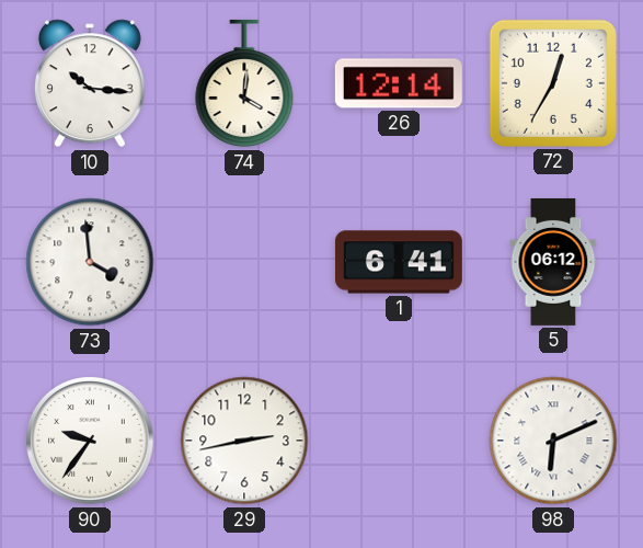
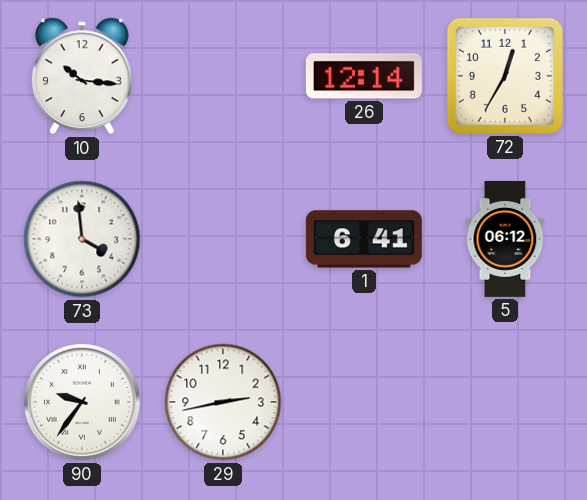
74: 4:01 -> none (244, 83)
98: 6:11 -> none (553, 441)
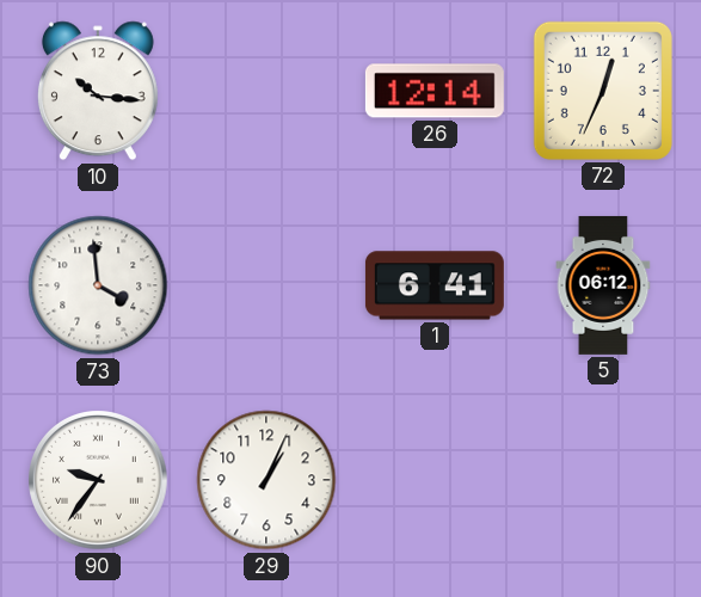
72: 12:35 -> 12:34 (603, 91)
29: 2:43 -> 1:04 (266, 480)
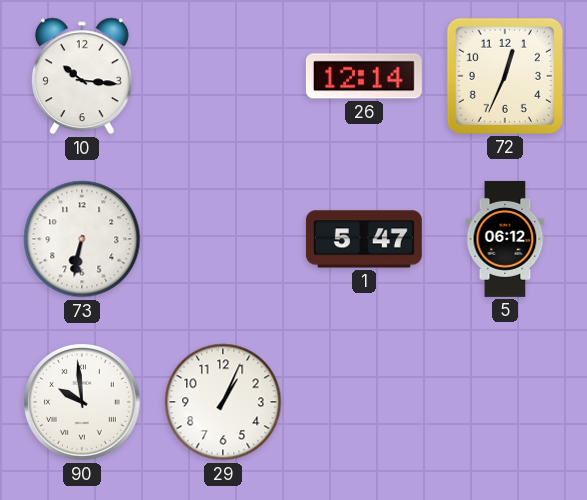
73: 3:59 -> 6:32 (82, 239)
1: 6:41 -> 5:47 (364, 239)
90: 9:36 -> 9:59 (82, 402)
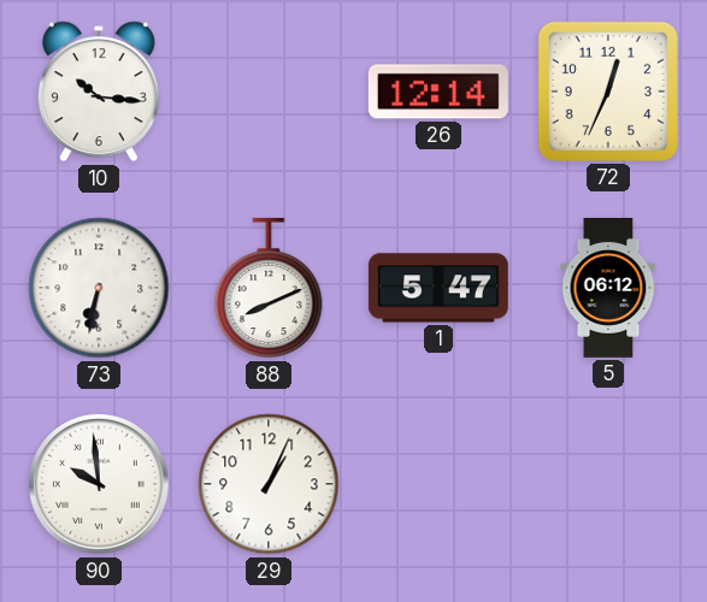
88: none -> 8:11 (269, 288)
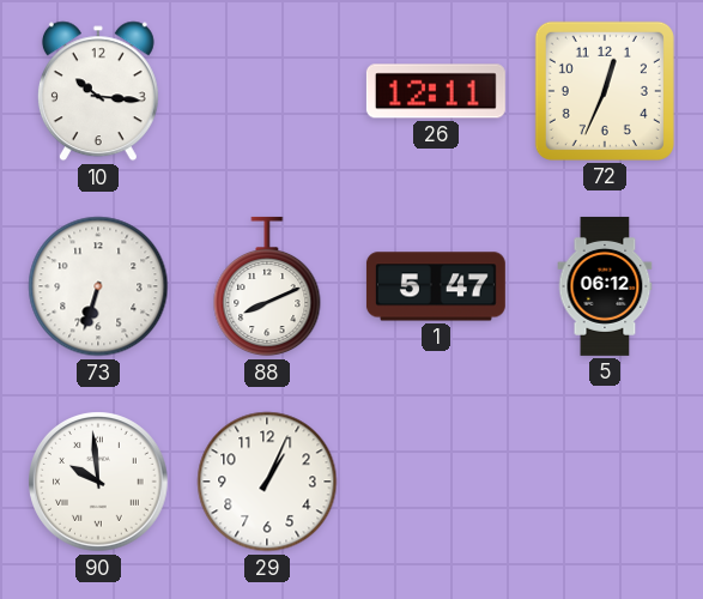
26: 12:14 -> 12:11 (436, 91)
73: 6:32 -> 6:33 (98, 286)
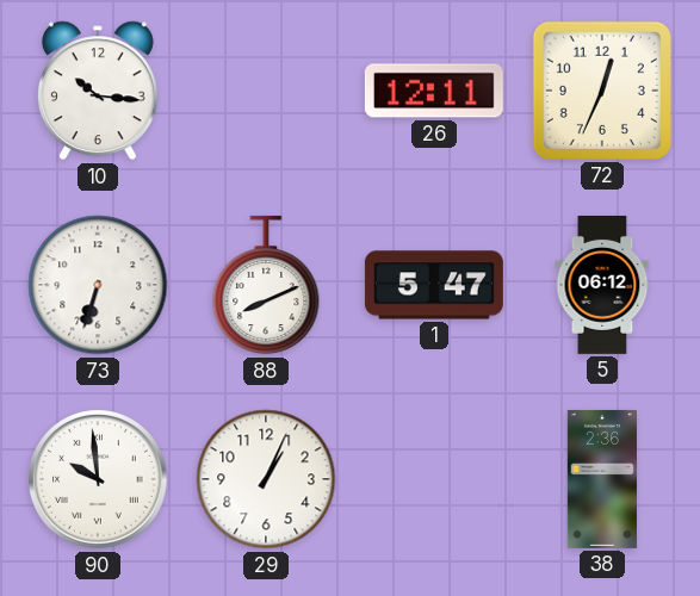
38: none -> 2:36 (602, 479)
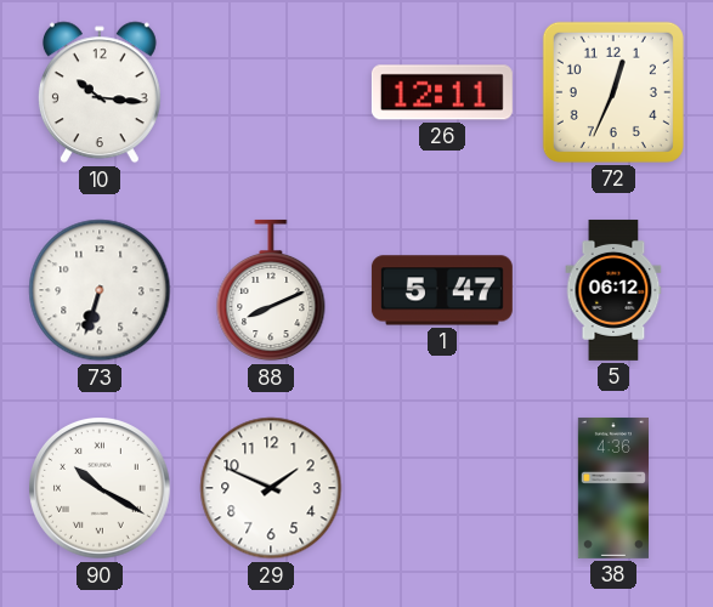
90: 9:59 -> 10:20 (100, 488)
29: 1:04 -> 1:49 (271, 488)
38: 2:36 -> 4:36 (613, 488)
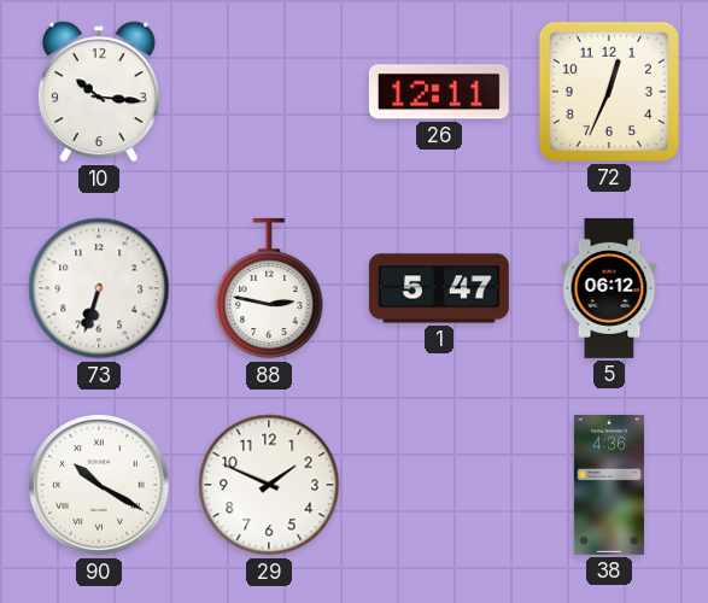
88: 8:11 -> 2:47 (269, 288)
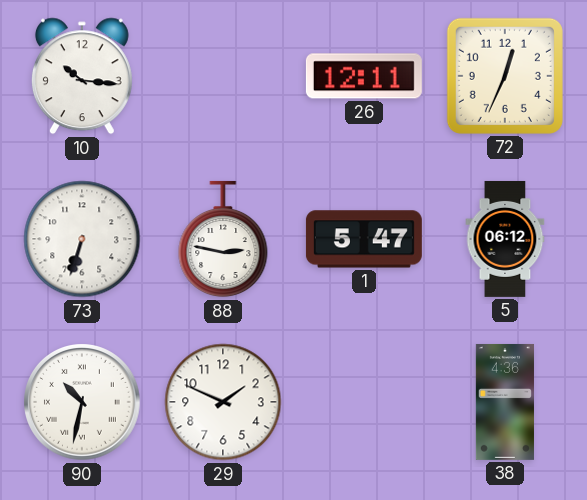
90: 10:20 -> 10:32 (82, 402)
